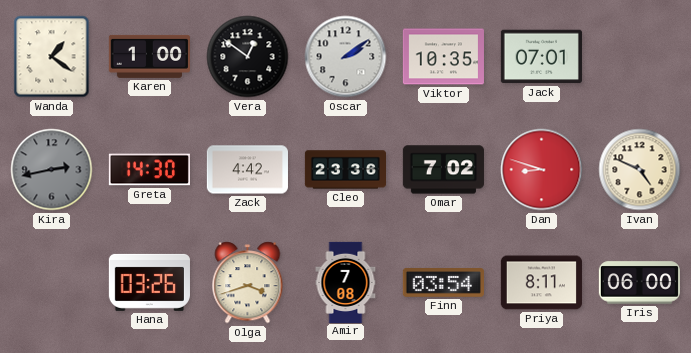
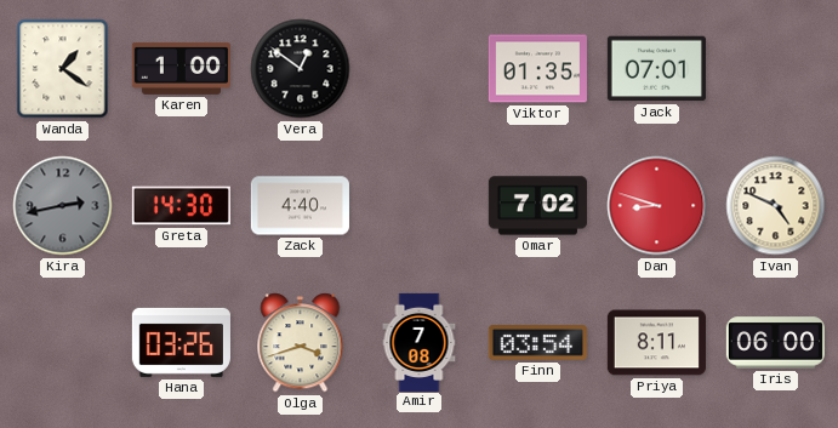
Oscar: 2:09 -> none (346, 57)
Viktor: 10:35 -> 01:35 (537, 69)
Zack: 4:42 -> 4:40 (300, 206)
Cleo: 23:36 -> none (345, 170)
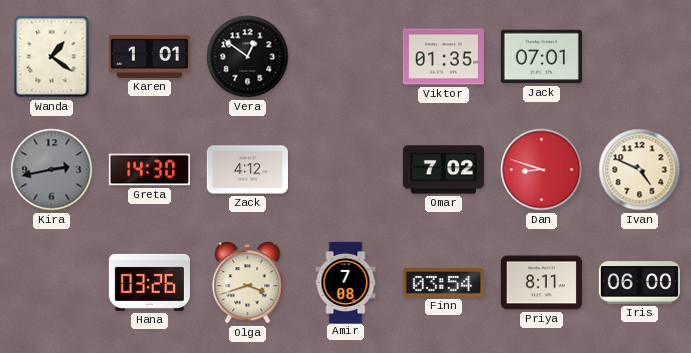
Karen: 1:00 -> 1:01 (149, 56)
Zack: 4:40 -> 4:12 (247, 170)
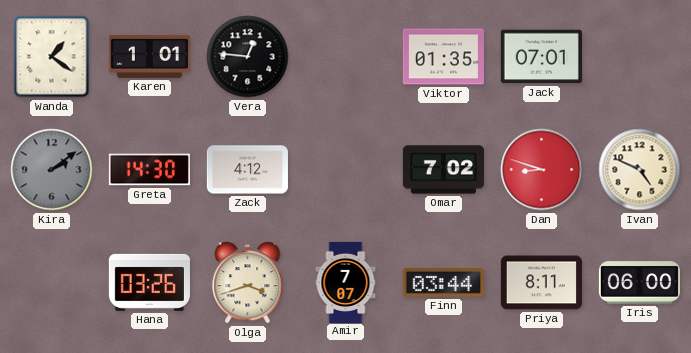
Vera: 12:51 -> 12:46 (248, 57)
Kira: 2:43 -> 2:09 (52, 170)
Amir: 7:08 -> 7:07 (346, 282)
Finn: 03:54 -> 03:44 (443, 283)
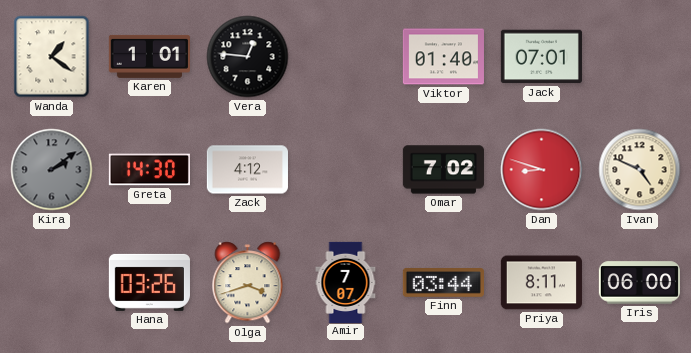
Viktor: 01:35 -> 01:40 (443, 57)
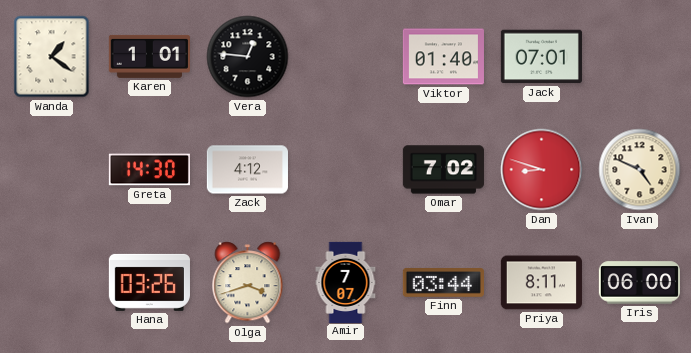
Kira: 2:09 -> none (52, 170)
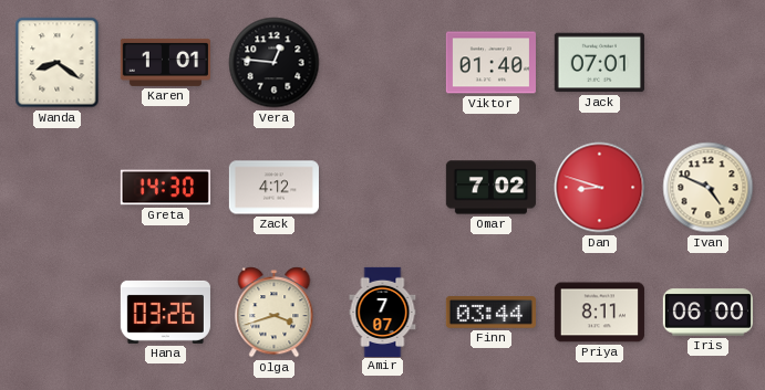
Wanda: 1:21 -> 8:21 (58, 63)
